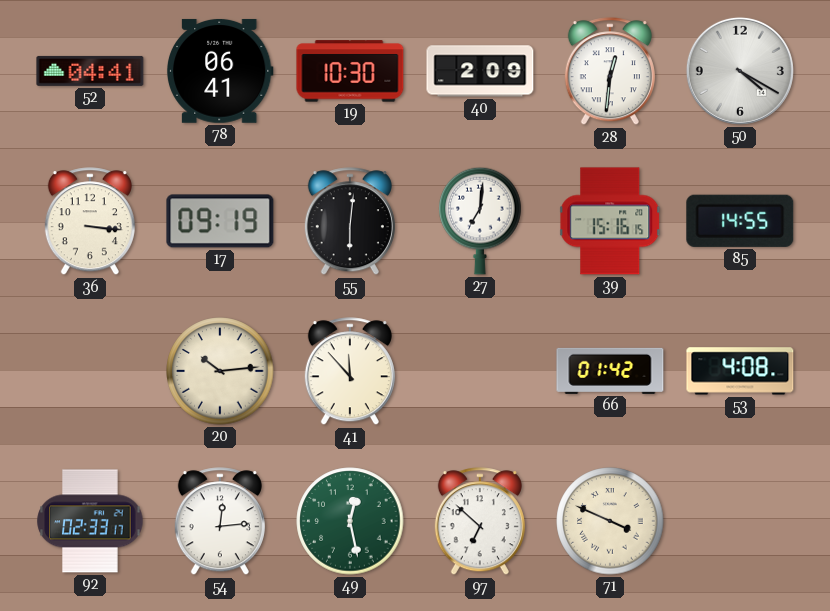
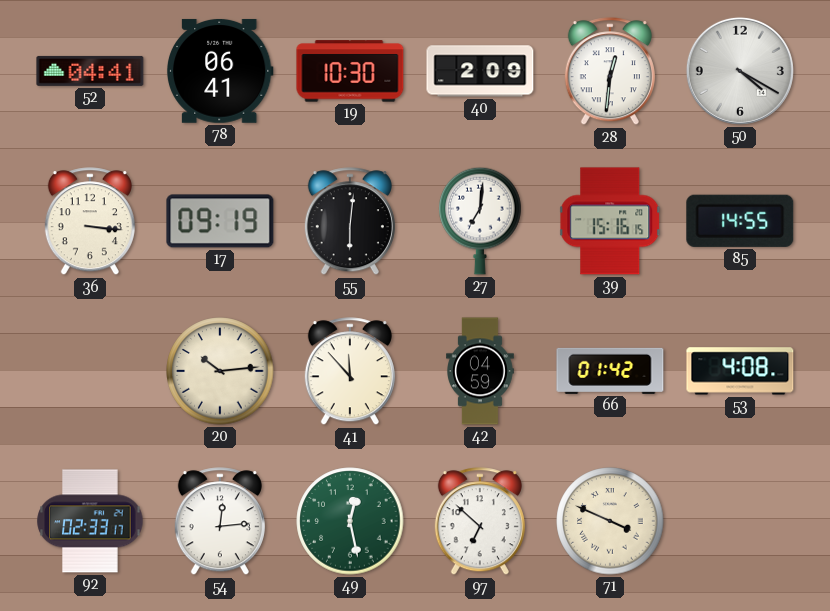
42: none -> 04:59 (481, 371)
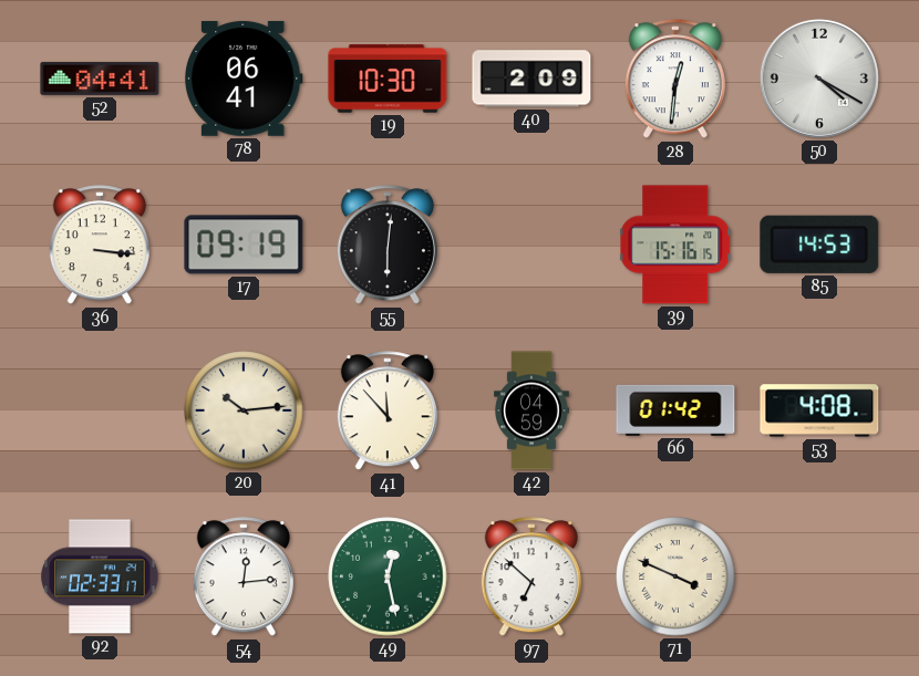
27: 7:01 -> none (480, 221)
85: 14:55 -> 14:53 (819, 245)
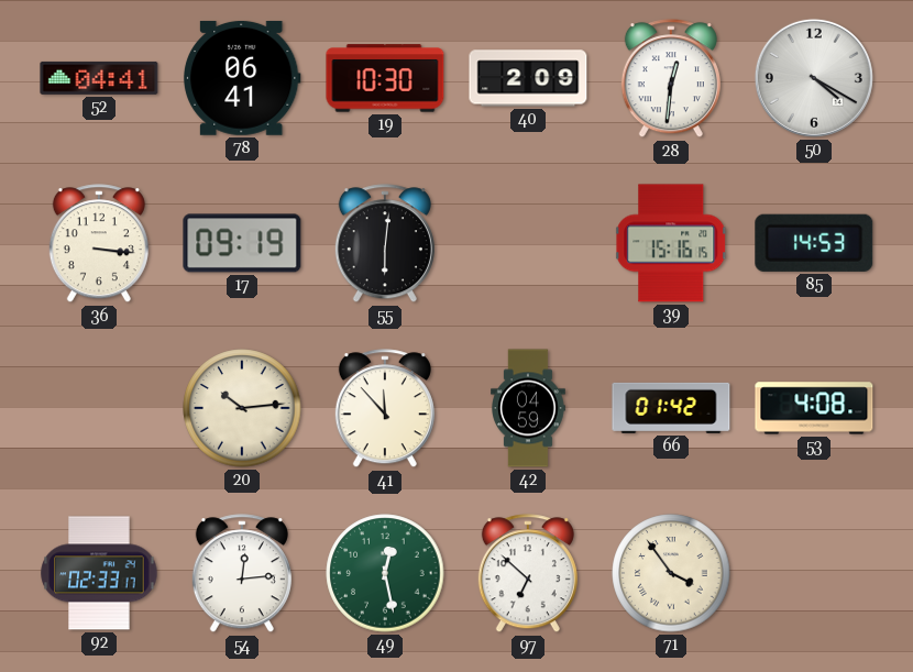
71: 3:49 -> 3:54 (671, 573)
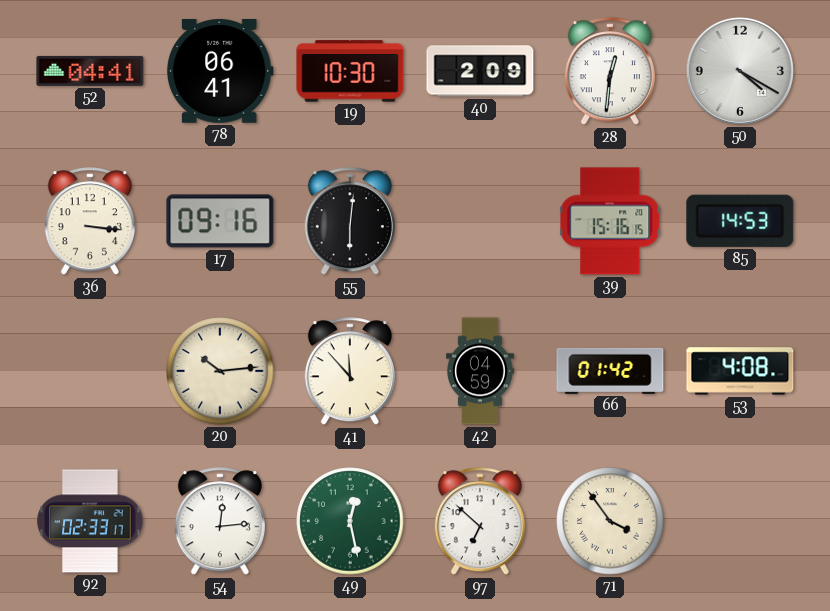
17: 09:19 -> 09:16 (220, 221)
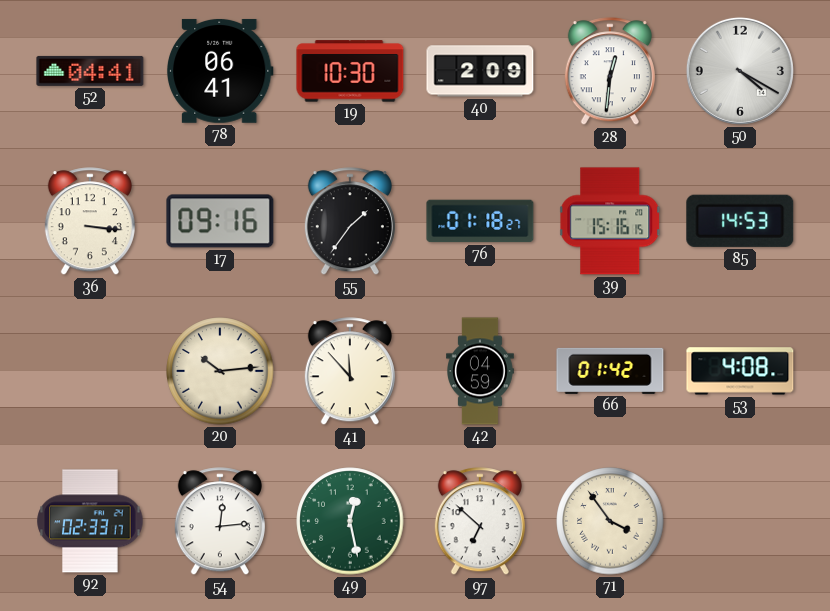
55: 6:01 -> 1:36 (350, 222)
76: none -> 01:18 (480, 221)
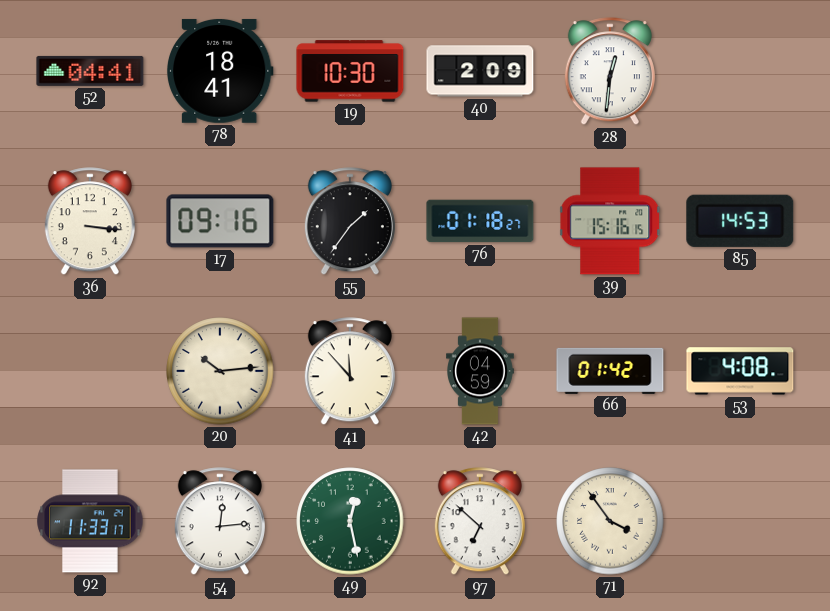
78: 06:41 -> 18:41 (220, 71)
50: 4:20 -> none (740, 71)
92: 02:33 -> 11:33 (90, 521)
